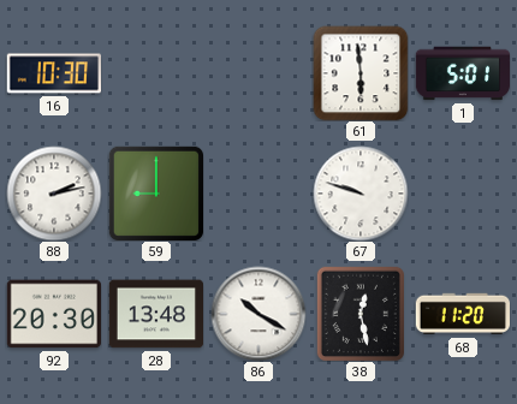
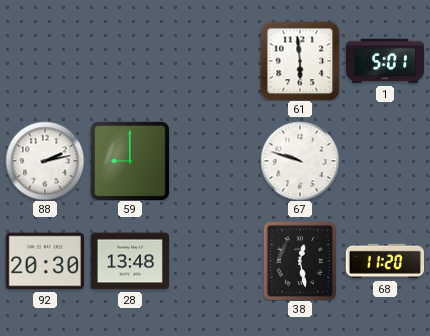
16: 10:30 -> none (53, 73)
86: 10:20 -> none (258, 314)
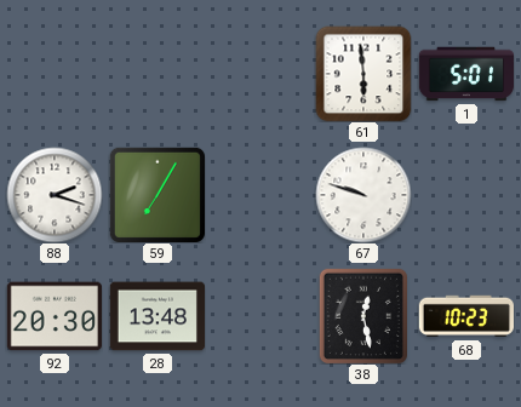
88: 2:13 -> 2:18 (55, 195)
59: 9:00 -> 7:05 (156, 194)
68: 11:20 -> 10:23 (465, 316)
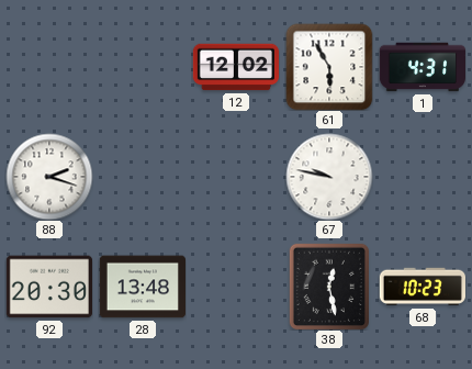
12: none -> 12:02 (235, 67)
61: 5:59 -> 5:55 (329, 67)
1: 5:01 -> 4:31 (422, 67)
59: 7:05 -> none (156, 194)
67: 9:48 -> 9:47 (329, 177)
